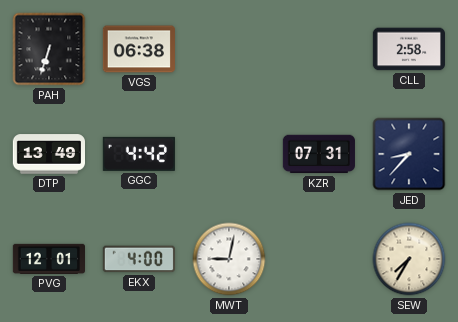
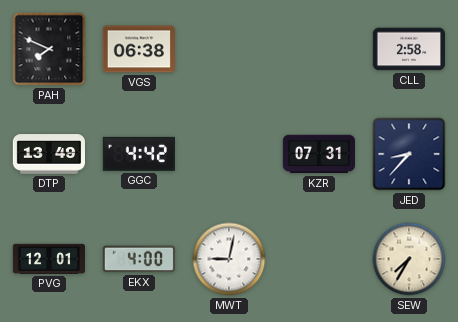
PAH: 6:33 -> 7:49 (49, 49)
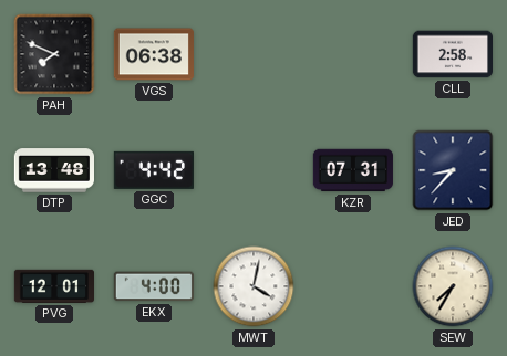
DTP: 13:49 -> 13:48 (53, 170)
MWT: 9:02 -> 4:02 (253, 286)
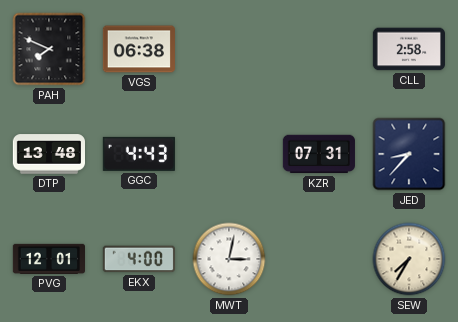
GGC: 4:42 -> 4:43 (139, 154)
MWT: 4:02 -> 3:02 (229, 259)
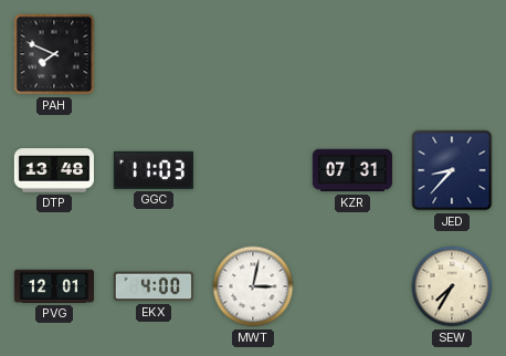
VGS: 06:38 -> none (138, 49)
CLL: 2:58 -> none (408, 49)
GGC: 4:43 -> 11:03 (154, 170)
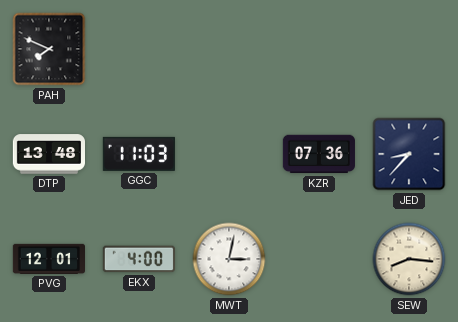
KZR: 07:31 -> 07:36 (319, 154)
SEW: 7:35 -> 8:16 (409, 259)
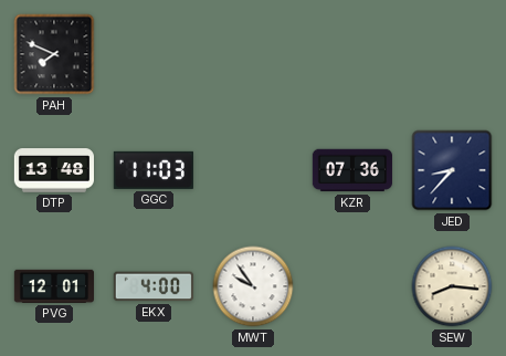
MWT: 3:02 -> 9:54 (253, 286)
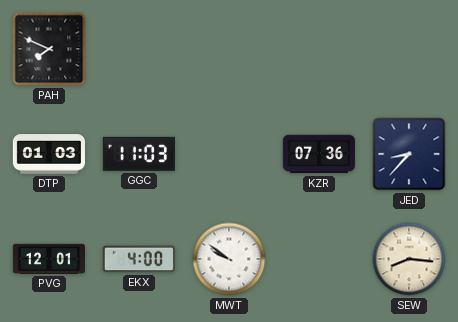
DTP: 13:48 -> 01:03 (48, 154)
MWT: 9:54 -> 9:51 (229, 259)
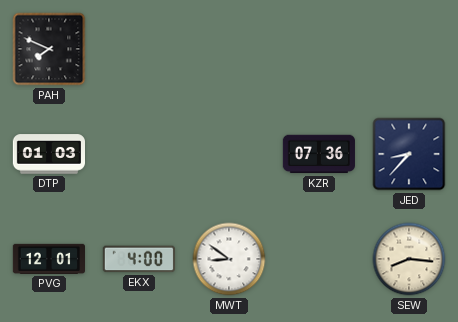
GGC: 11:03 -> none (139, 154)
MWT: 9:51 -> 8:51 (229, 259)
